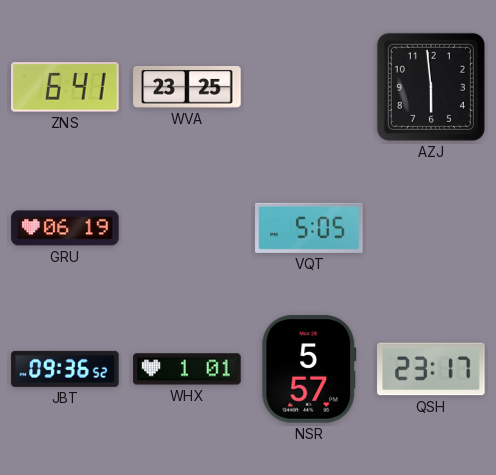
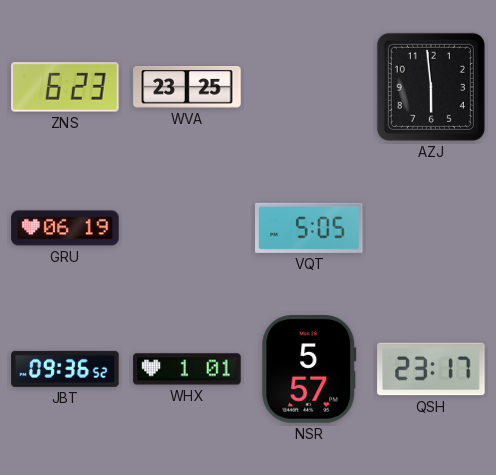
ZNS: 6:41 -> 6:23 (65, 87)
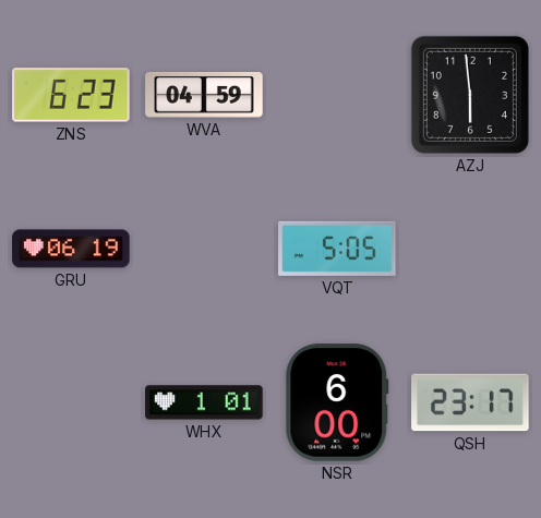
WVA: 23:25 -> 04:59 (204, 96)
JBT: 09:36 -> none (65, 369)
NSR: 5:57 -> 6:00 (337, 402)
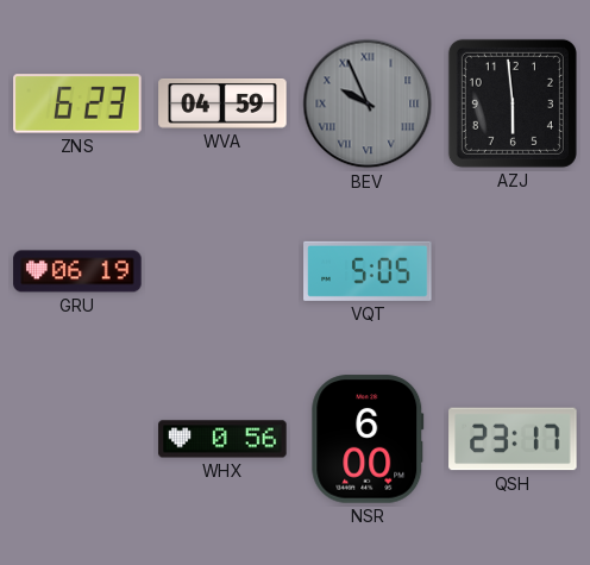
BEV: none -> 9:56 (368, 103)
WHX: 1:01 -> 0:56 (222, 439)
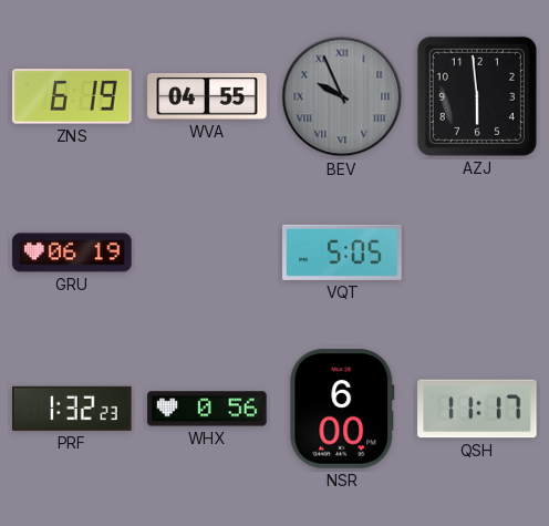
ZNS: 6:23 -> 6:19 (72, 96)
WVA: 04:59 -> 04:55 (207, 97)
PRF: none -> 1:32 (72, 409)
QSH: 23:17 -> 11:17 (477, 409)
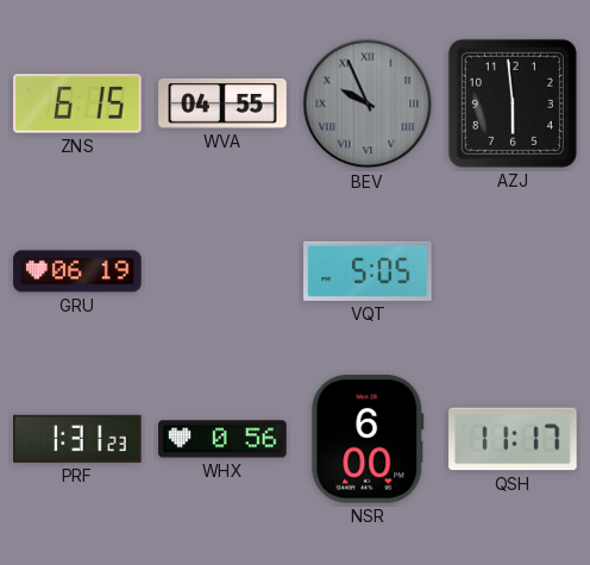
ZNS: 6:19 -> 6:15 (77, 103)
PRF: 1:32 -> 1:31 (77, 439)
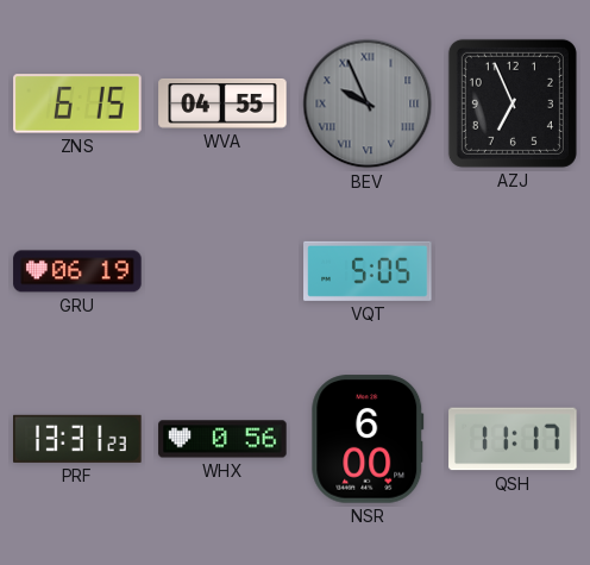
AZJ: 5:59 -> 6:56 (513, 103)
PRF: 1:31 -> 13:31 (77, 439)
